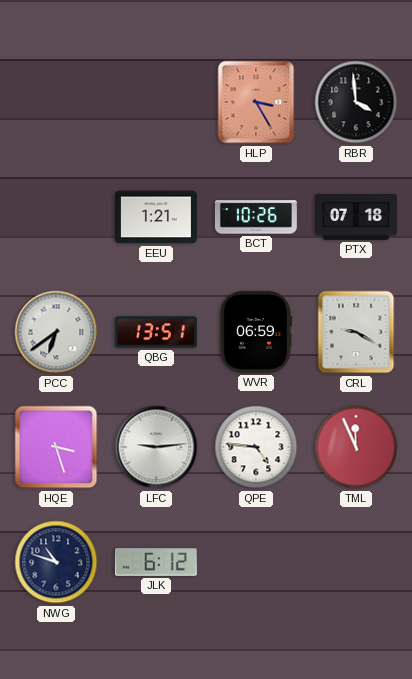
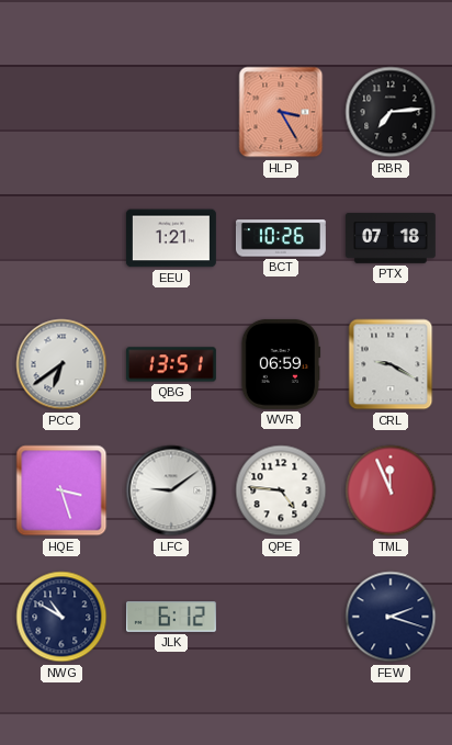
RBR: 3:59 -> 7:14 (391, 112)
LFC: 9:14 -> 9:09 (171, 490)
NWG: 10:48 -> 10:50 (61, 617)
FEW: none -> 2:18 (391, 617)
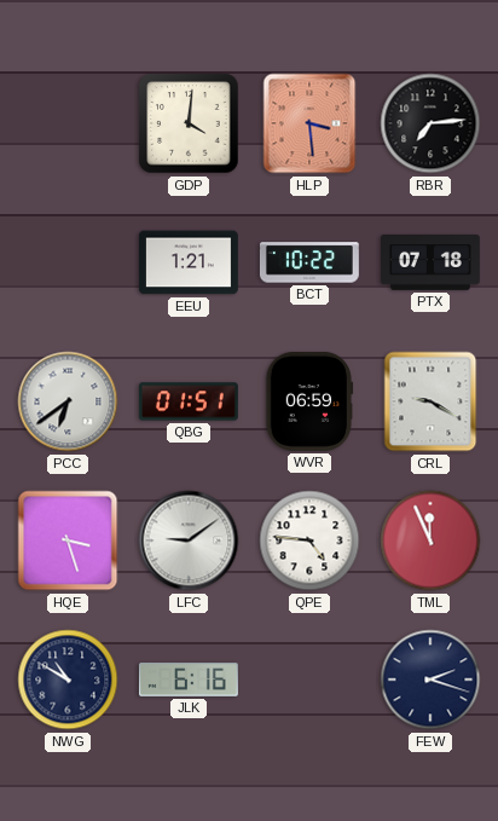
GDP: none -> 4:01 (189, 123)
HLP: 3:25 -> 3:29 (309, 123)
BCT: 10:26 -> 10:22 (309, 262)
QBG: 13:51 -> 01:51 (189, 401)
JLK: 6:12 -> 6:16 (189, 680)
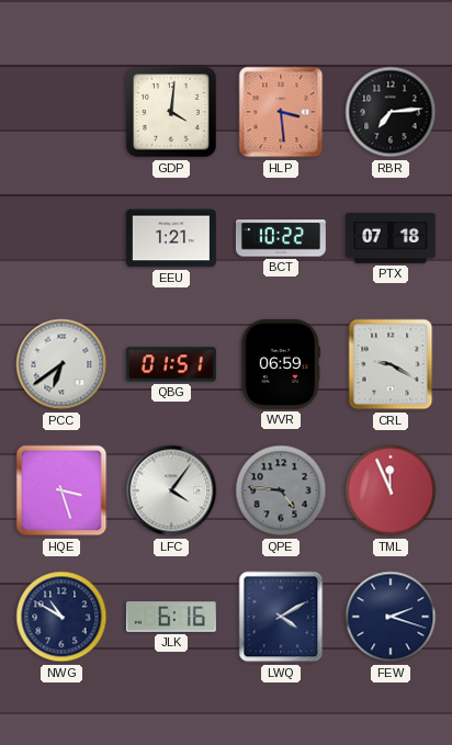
LFC: 9:09 -> 4:06 (171, 490)
QPE dial: white -> grey (281, 490)
LWQ: none -> 4:10 (281, 617)
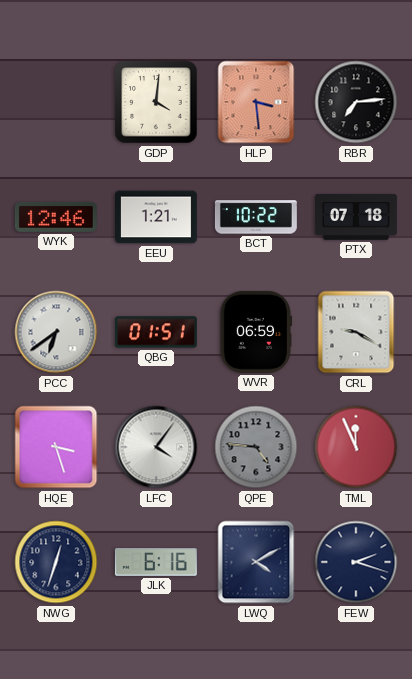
WYK: none -> 12:46 (56, 217)
NWG: 10:50 -> 12:33 (56, 562)
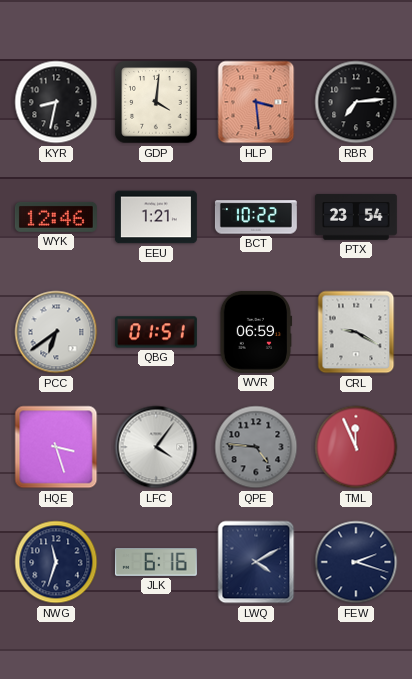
KYR: none -> 8:32 (56, 102)
PTX: 07:18 -> 23:54 (356, 217)
NWG: 12:33 -> 11:33 (56, 562)
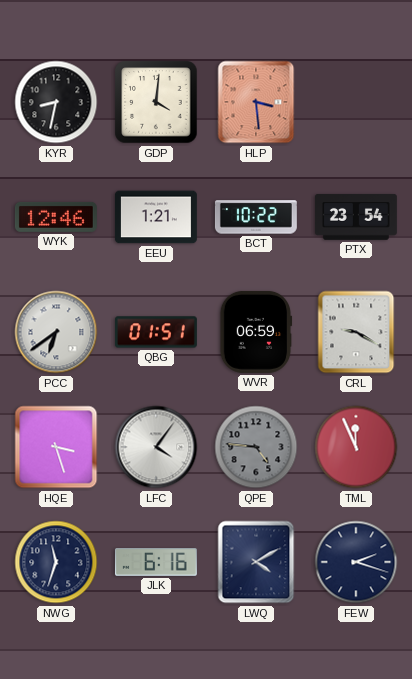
RBR: 7:14 -> none (356, 102)
